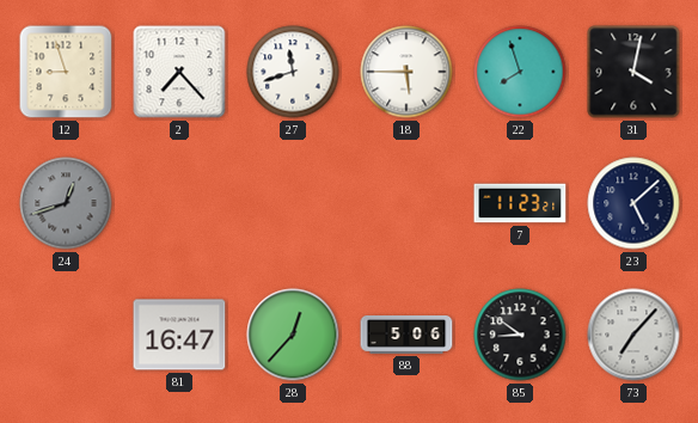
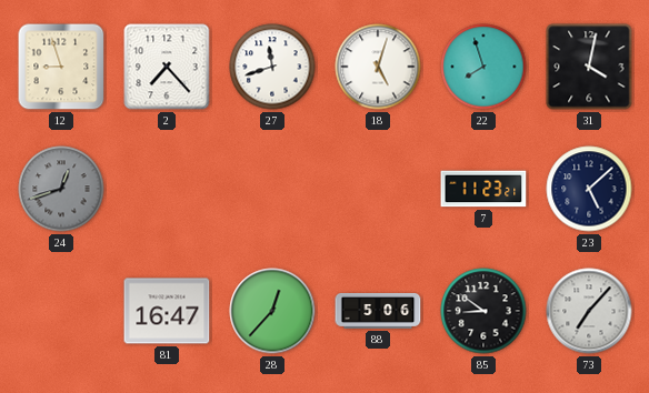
18: 5:45 -> 5:03 (378, 67)
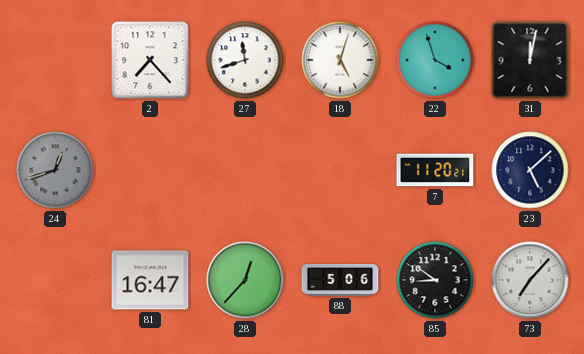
12: 8:57 -> none (61, 67)
22: 7:57 -> 3:57 (435, 60)
31: 4:02 -> 12:02 (530, 60)
7: 11:23 -> 11:20 (435, 170)
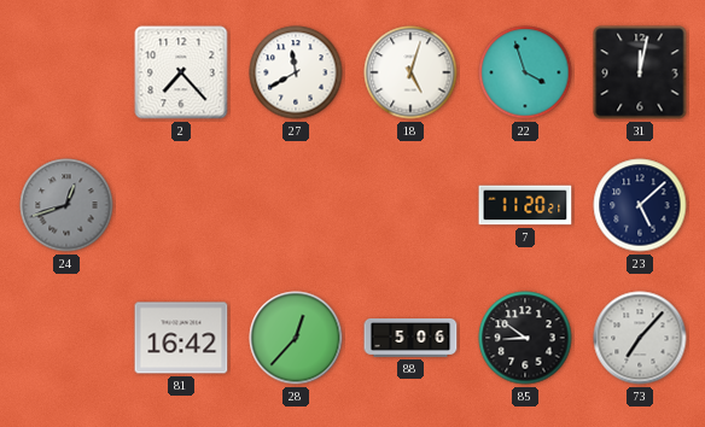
27: 11:42 -> 11:40 (296, 72)
81: 16:47 -> 16:42 (181, 338)
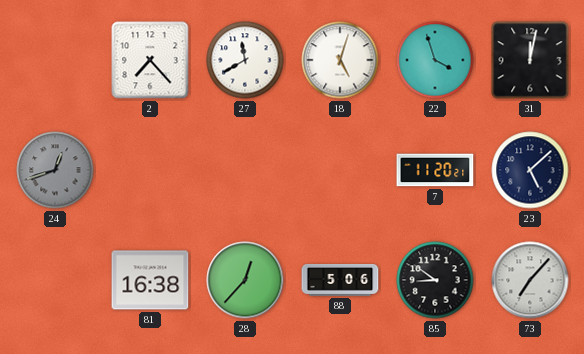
81: 16:42 -> 16:38 (150, 280)
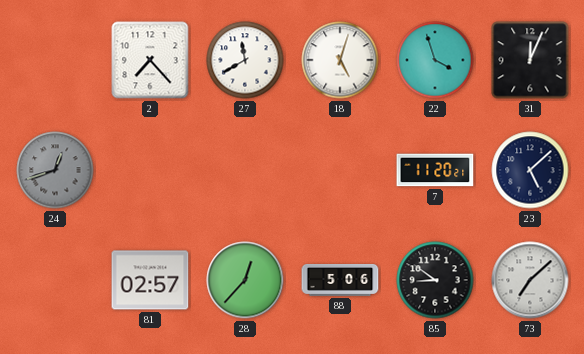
31: 12:02 -> 12:04 (530, 60)
81: 16:38 -> 02:57 (150, 280)
73: 7:07 -> 7:08 (530, 280)
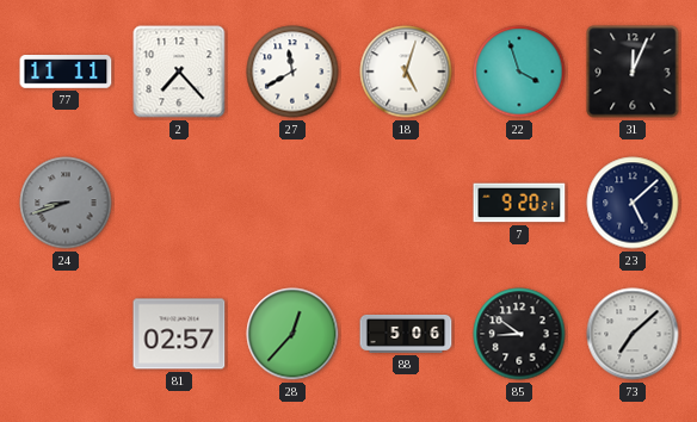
77: none -> 11:11 (66, 73)
24: 12:42 -> 8:42 (66, 203)
7: 11:20 -> 9:20 (519, 203)
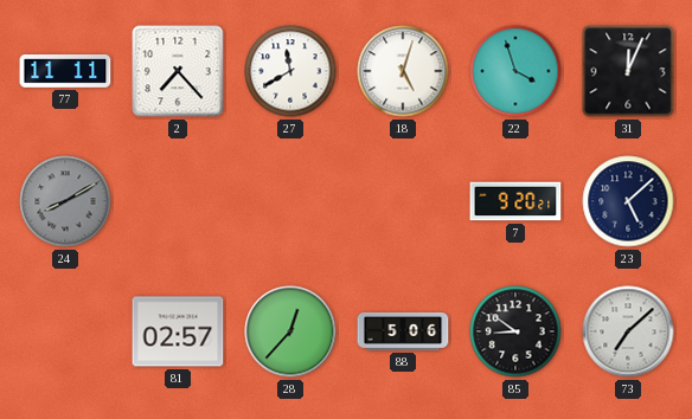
24: 8:42 -> 8:10 (65, 201)
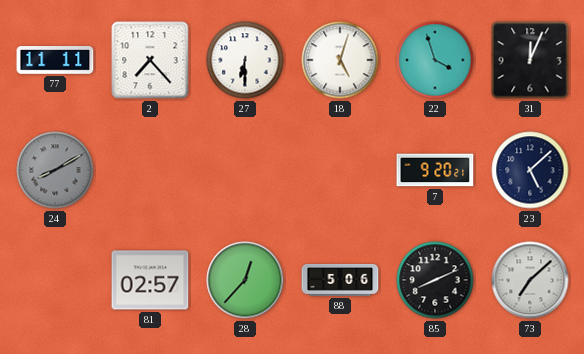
27: 11:40 -> 6:30 (245, 60)
85: 8:51 -> 8:11 (435, 280)
